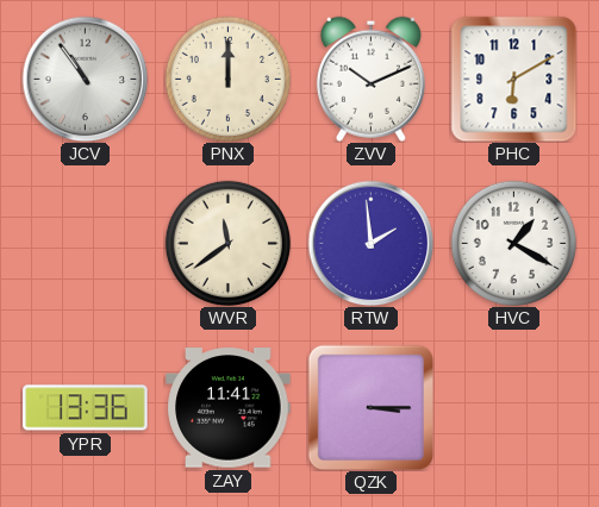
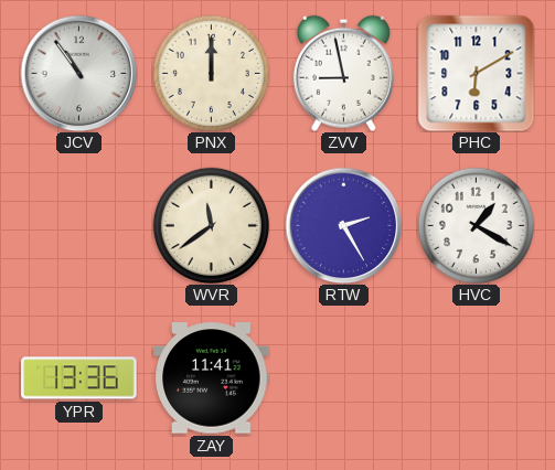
ZVV: 10:11 -> 8:58 (343, 73)
RTW: 1:59 -> 2:25 (343, 225)
QZK: 3:15 -> none (370, 407)
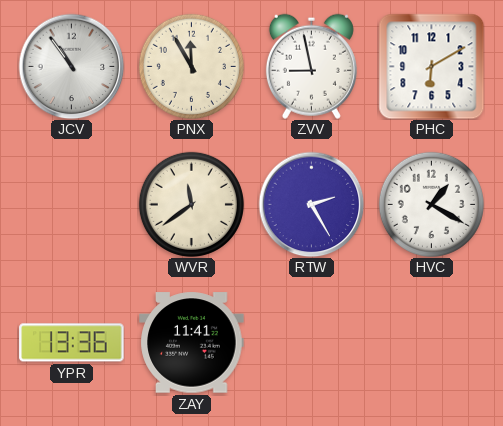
PNX: 12:00 -> 11:55 (191, 66)
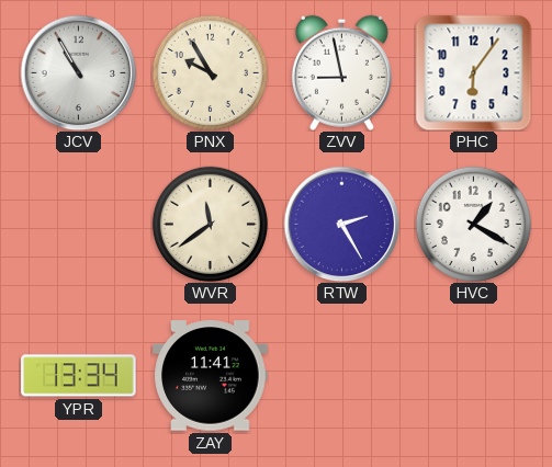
JCV: 10:54 -> 10:55 (78, 72)
PNX: 11:55 -> 9:55 (210, 72)
PHC: 6:10 -> 6:06 (473, 72)
YPR: 13:36 -> 13:34 (79, 376)
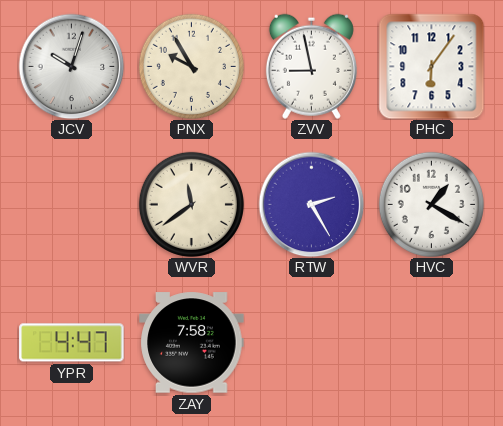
JCV: 10:55 -> 10:03 (71, 66)
YPR: 13:34 -> 4:47 (72, 343)
ZAY: 11:41 -> 7:58 (192, 343)
